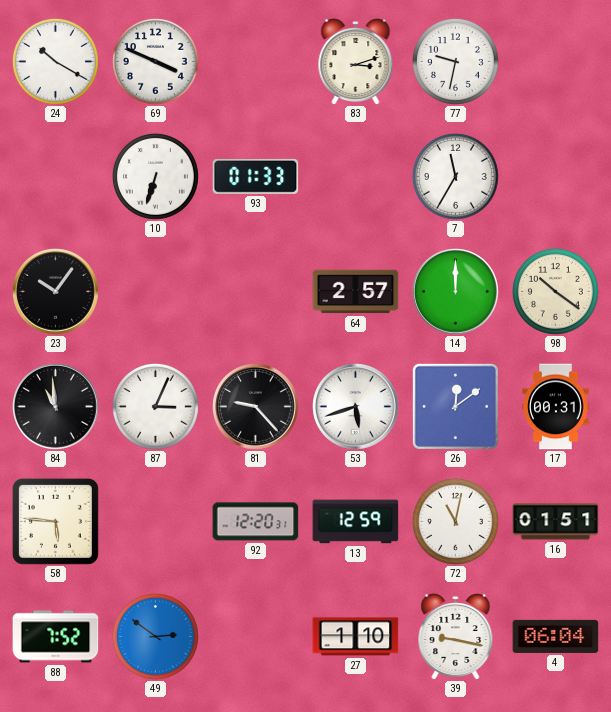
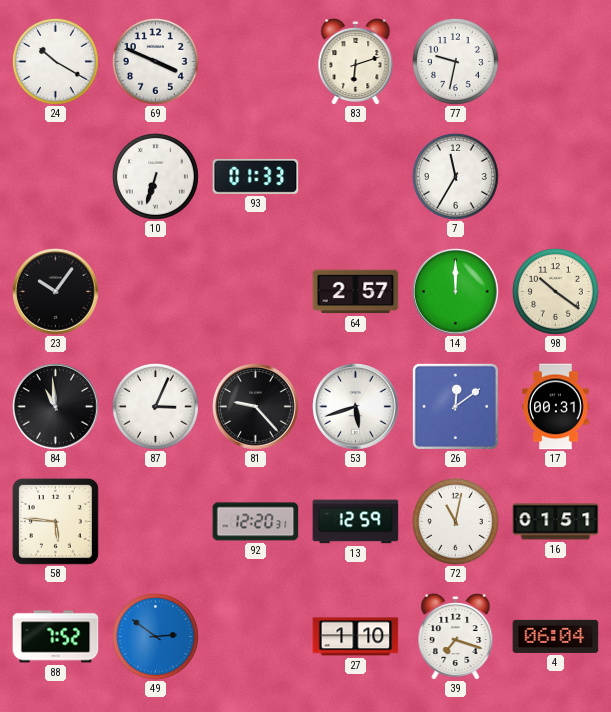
83: 3:12 -> 6:12 (356, 62)
39: 9:17 -> 7:18 (456, 637)
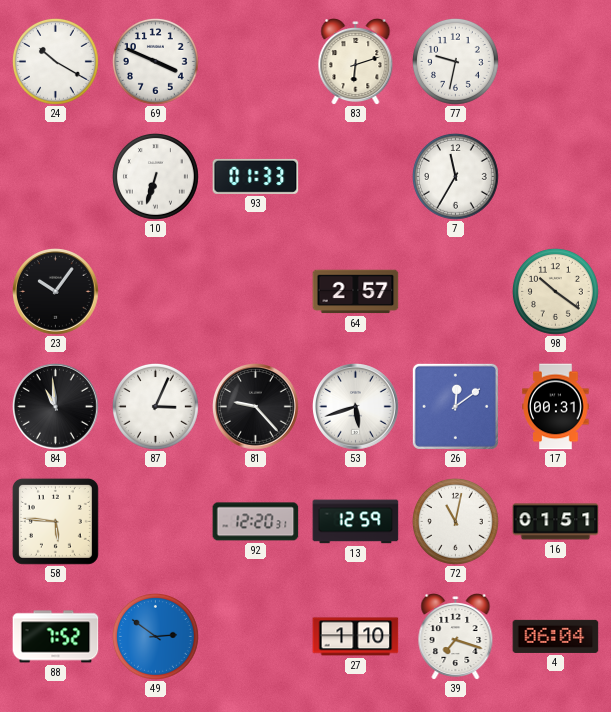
14: 12:00 -> none (456, 292)
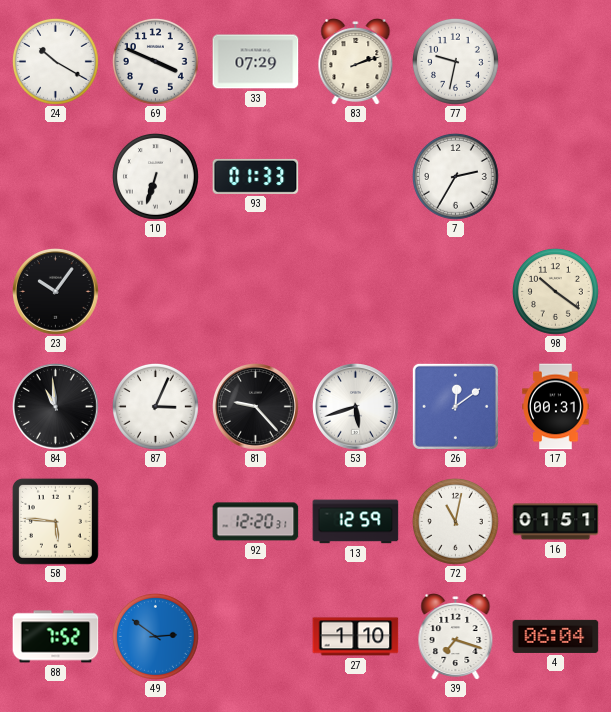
33: none -> 07:29 (256, 62)
83: 6:12 -> 2:12 (356, 62)
7: 11:35 -> 2:35 (455, 176)
64: 2:57 -> none (356, 292)
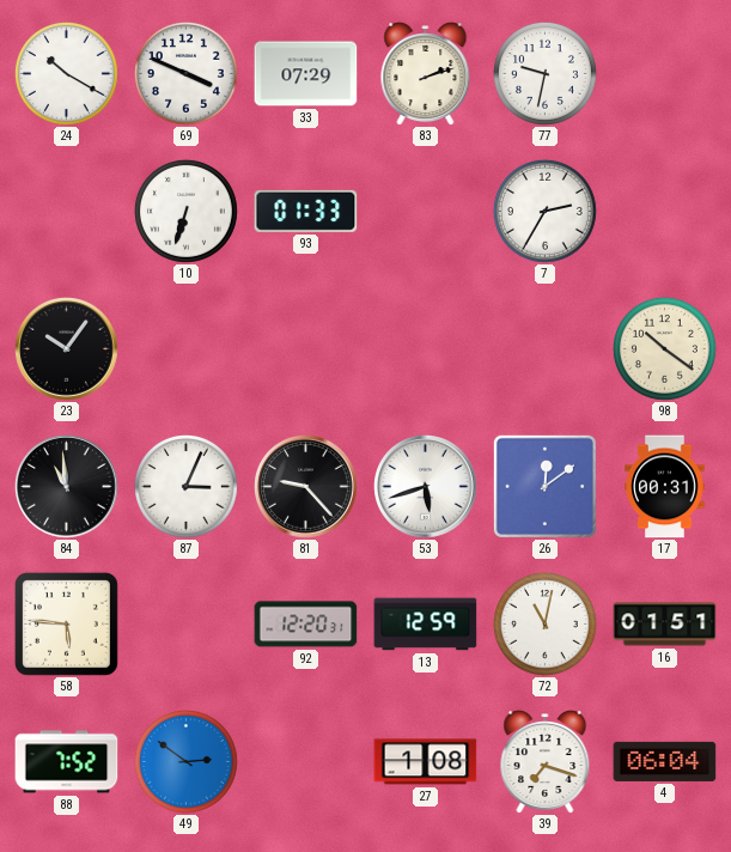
27: 1:10 -> 1:08 (426, 762)
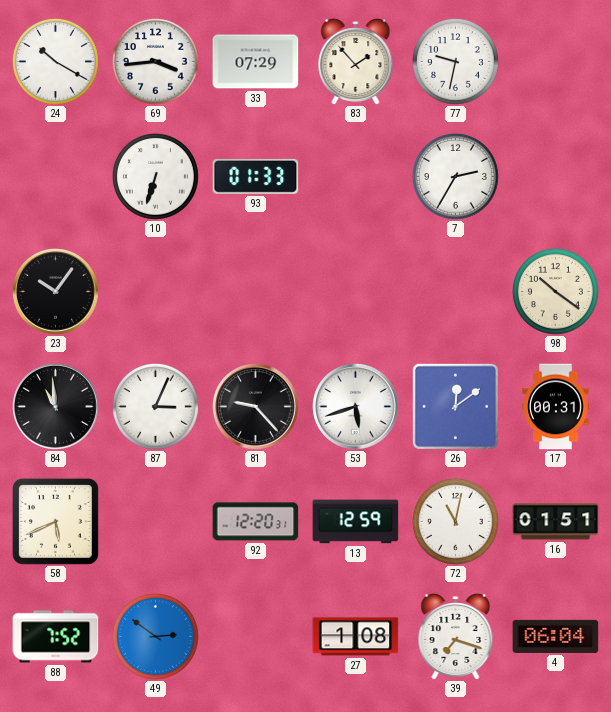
69: 3:49 -> 3:44 (155, 61)
83: 2:12 -> 1:53 (356, 62)
58: 5:46 -> 5:41 (55, 521)
